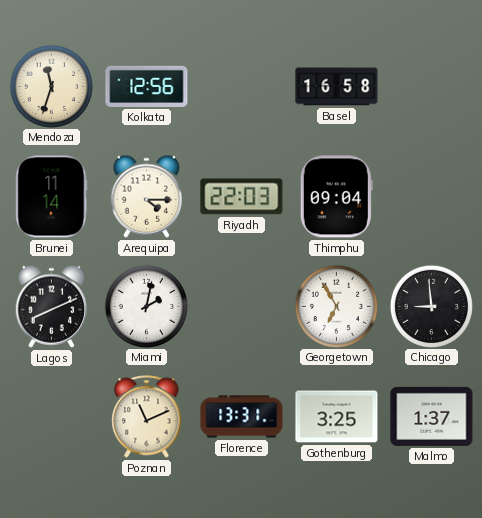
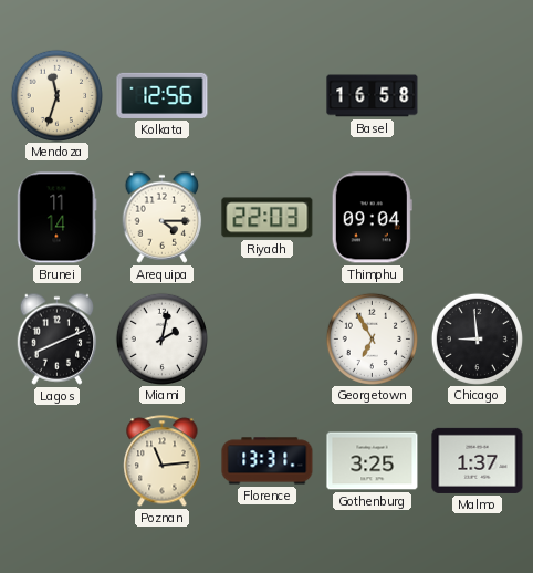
Poznan: 11:11 -> 11:14 (163, 461)
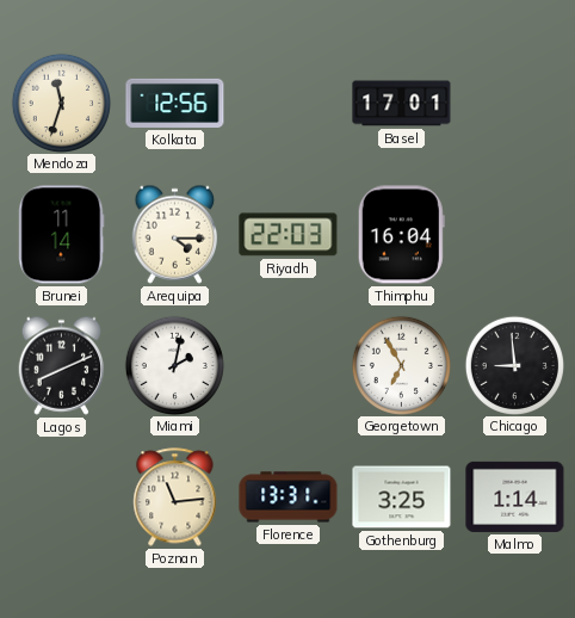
Basel: 16:58 -> 17:01 (402, 104)
Thimphu: 09:04 -> 16:04 (401, 235)
Malmo: 1:37 -> 1:14 (515, 496)
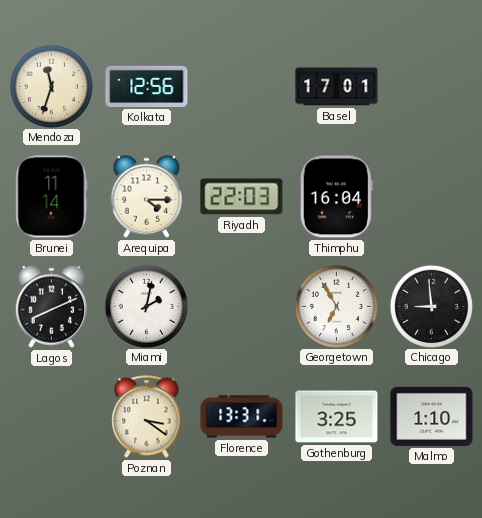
Poznan: 11:14 -> 3:21 (147, 417)
Malmo: 1:14 -> 1:10 (432, 416)
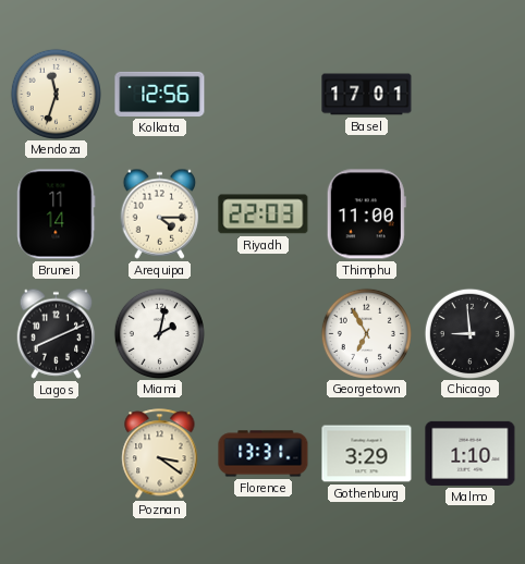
Thimphu: 16:04 -> 11:00 (366, 214)
Gothenburg: 3:25 -> 3:29 (367, 454)
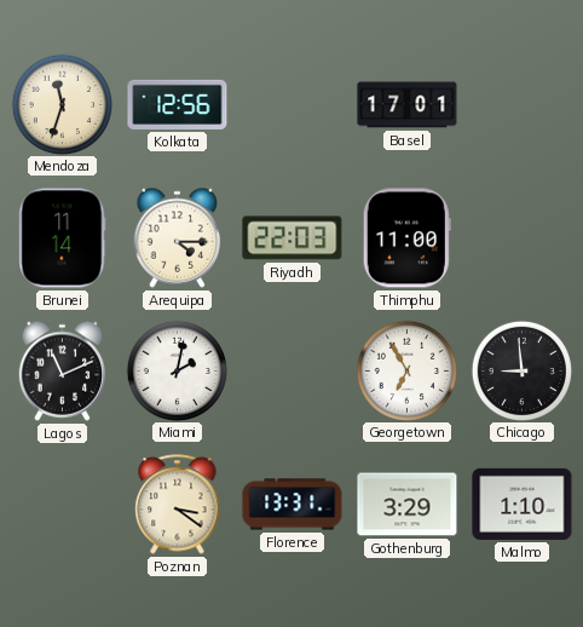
Lagos: 8:11 -> 11:11 (63, 370)
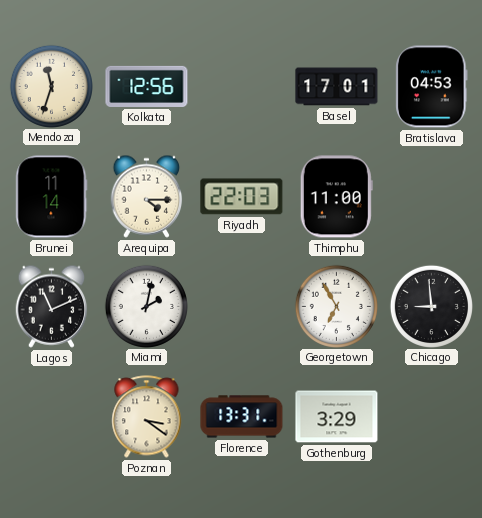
Bratislava: none -> 04:53 (432, 87)
Malmo: 1:10 -> none (523, 504)
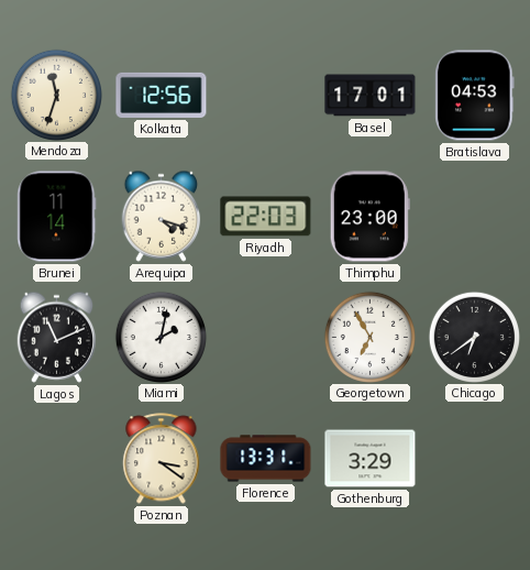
Arequipa: 4:15 -> 4:18 (162, 216)
Thimphu: 11:00 -> 23:00 (369, 217)
Chicago: 8:59 -> 6:39 (474, 337)
